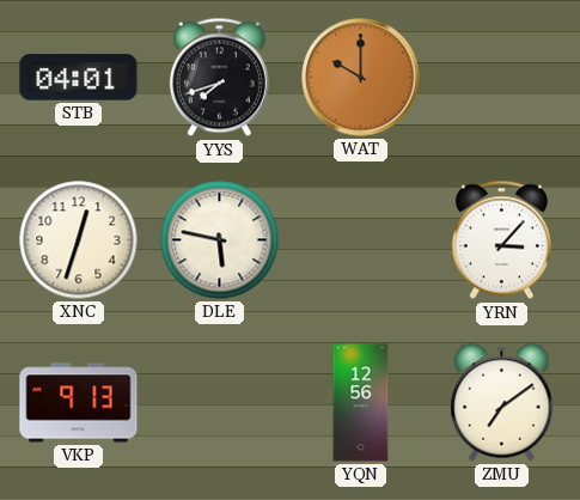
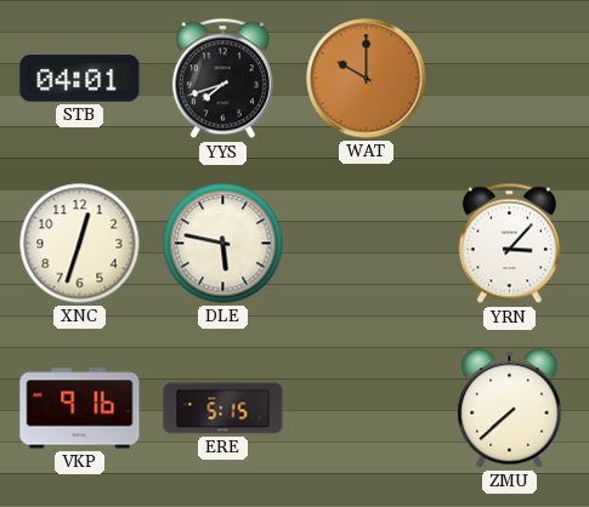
VKP: 9:13 -> 9:16 (80, 409)
ERE: none -> 5:15 (223, 409)
YQN: 12:56 -> none (361, 403)
ZMU: 7:09 -> 7:38 (510, 409)
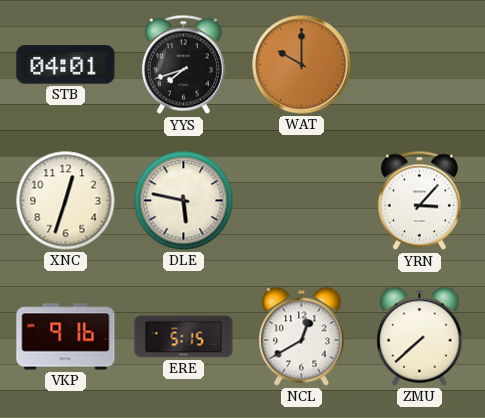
NCL: none -> 12:40 (302, 337)
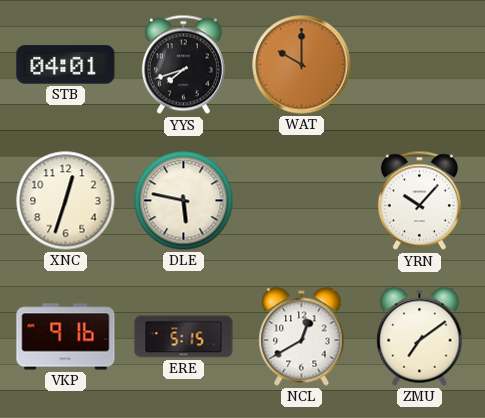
YRN: 3:07 -> 10:07 (419, 201)
ZMU: 7:38 -> 7:09 (420, 337)
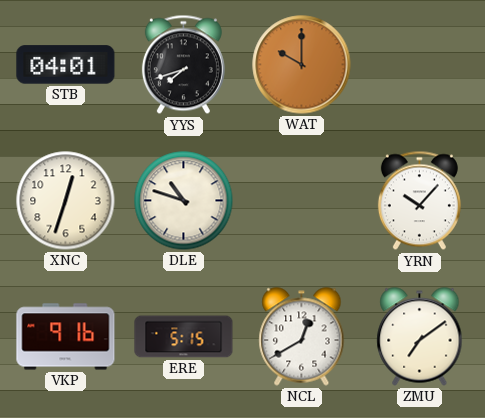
DLE: 5:47 -> 10:48 (184, 201)
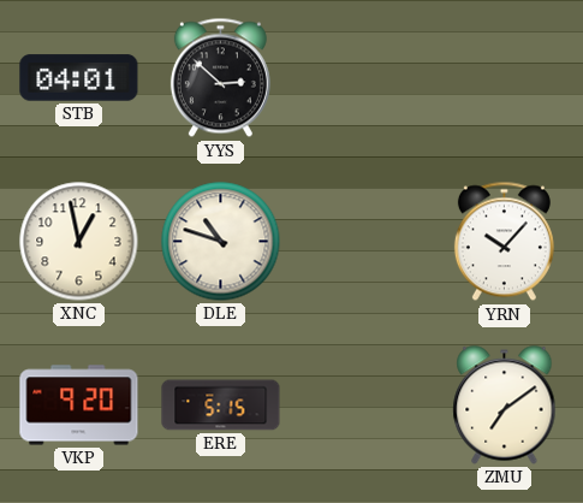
YYS: 7:42 -> 2:52 (220, 78)
WAT: 10:00 -> none (302, 65)
XNC: 12:33 -> 12:58 (79, 242)
VKP: 9:16 -> 9:20 (79, 406)
NCL: 12:40 -> none (302, 337)
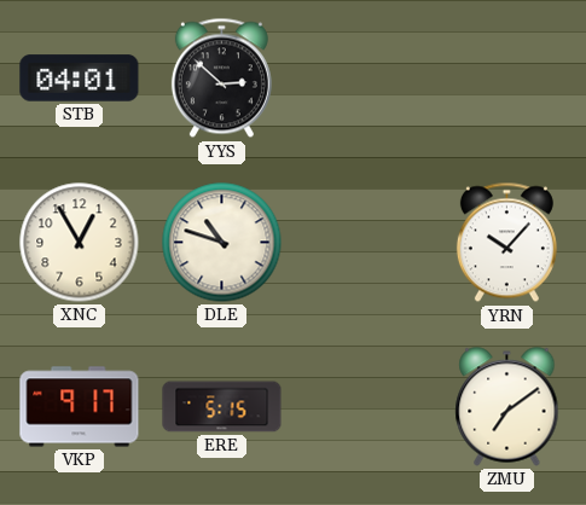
XNC: 12:58 -> 12:55 (80, 243)
VKP: 9:20 -> 9:17 (80, 407)
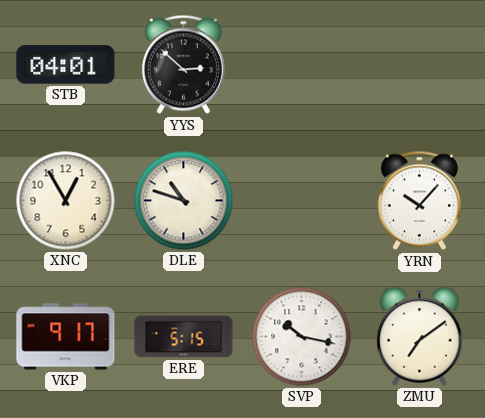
SVP: none -> 10:17 (302, 337)
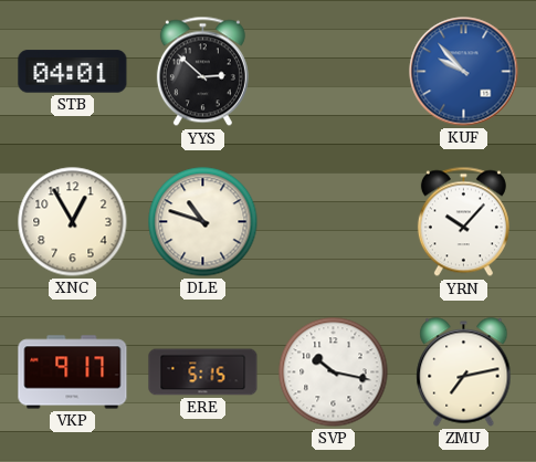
KUF: none -> 9:53 (464, 72)
ZMU: 7:09 -> 7:13 (464, 372)
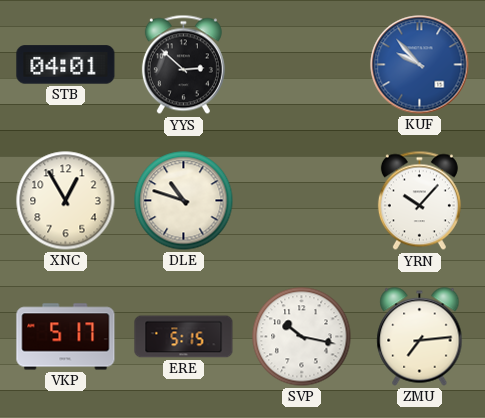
VKP: 9:17 -> 5:17 (66, 337)
ZMU: 7:13 -> 7:14 (420, 337)
